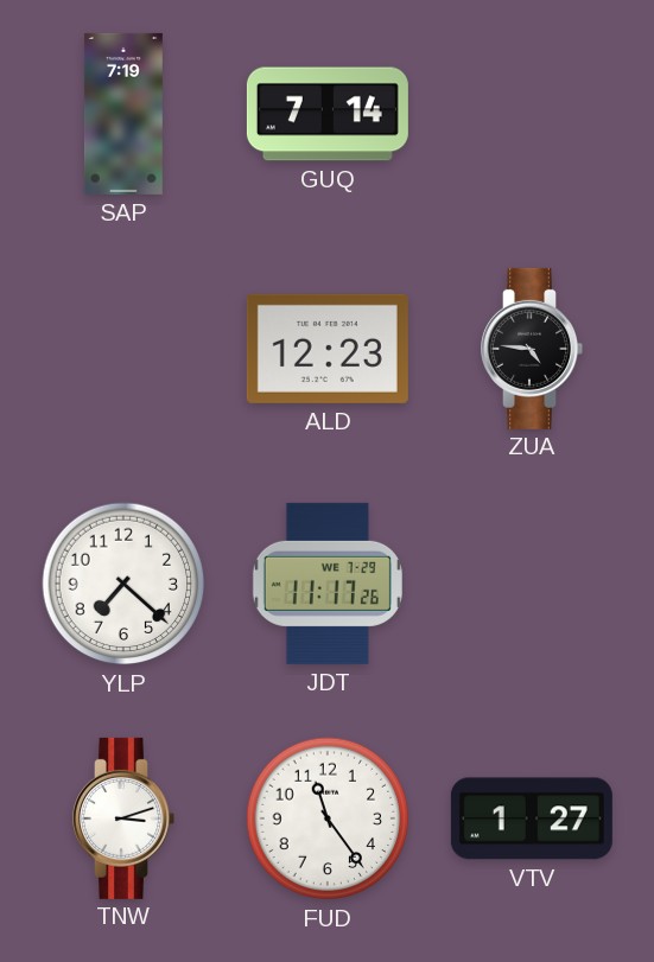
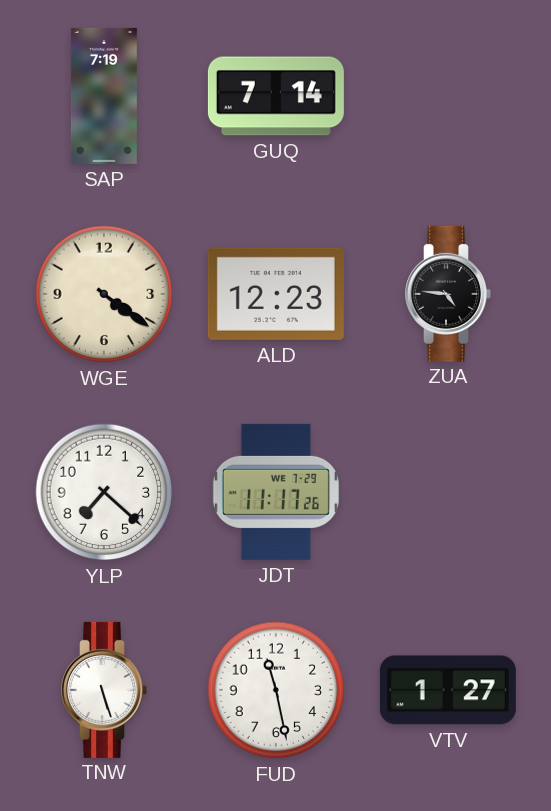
WGE: none -> 4:21 (104, 294)
TNW: 3:12 -> 5:27 (104, 690)
FUD: 11:24 -> 11:28 (276, 690)
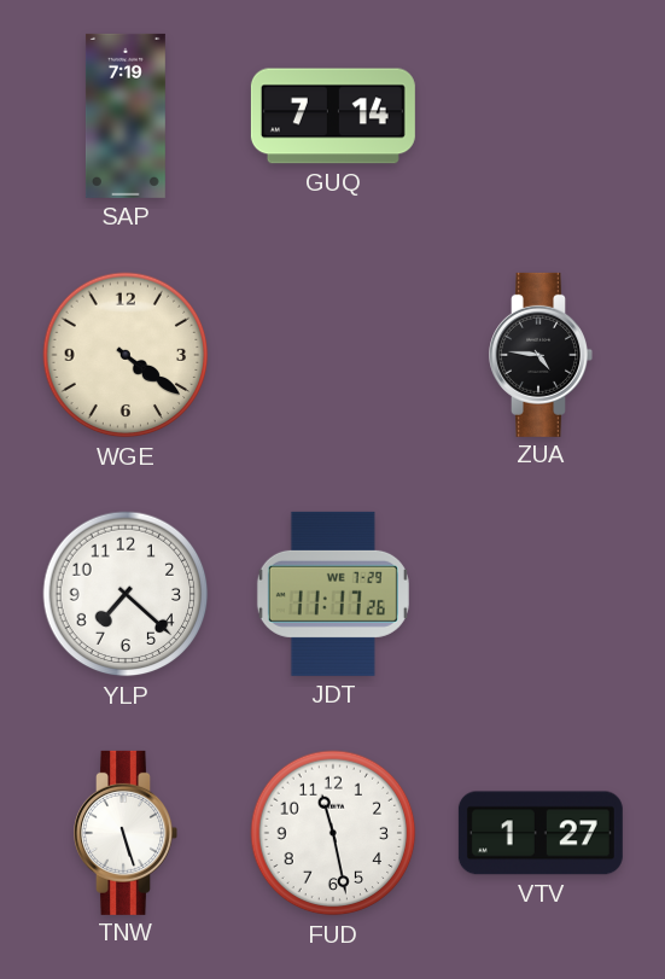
ALD: 12:23 -> none (276, 294)
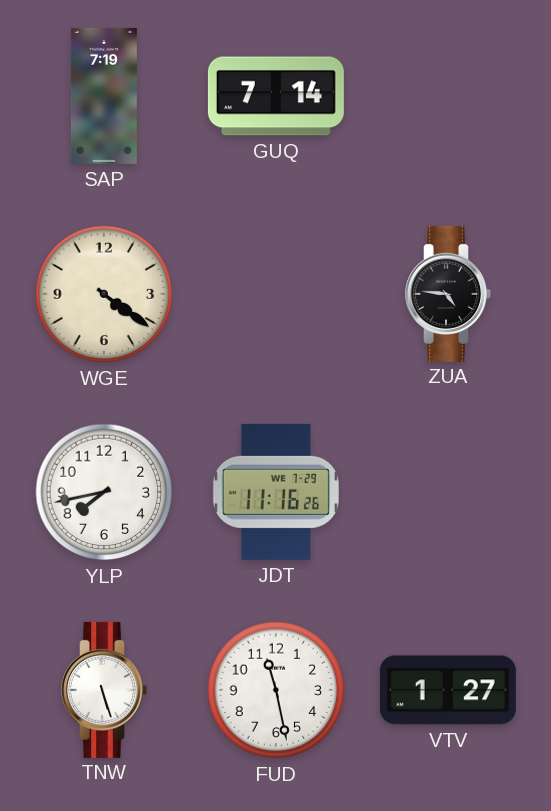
YLP: 7:22 -> 7:43 (104, 492)
JDT: 11:17 -> 11:16 (276, 492)
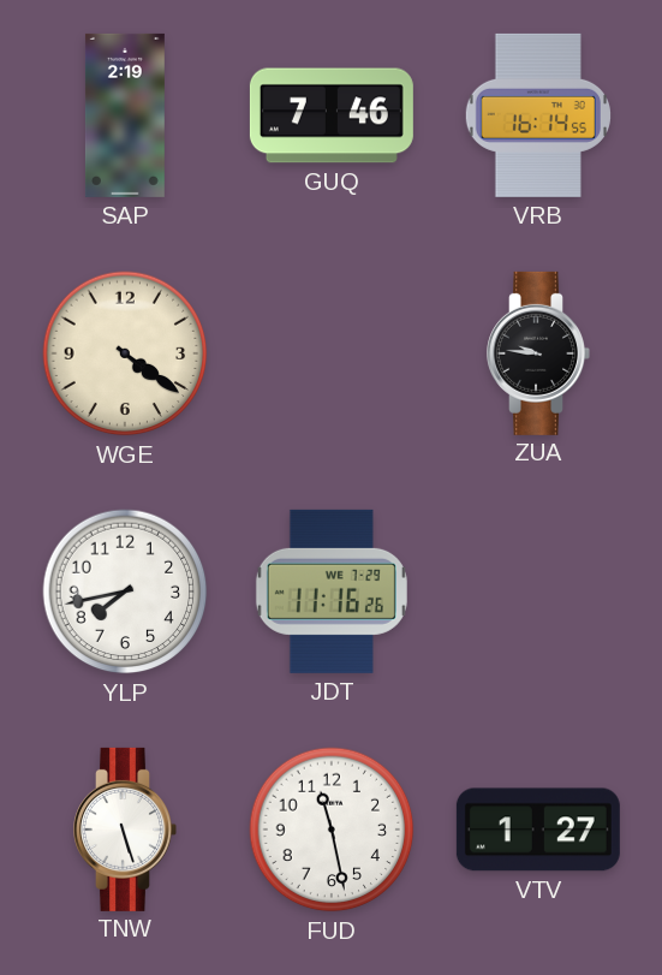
SAP: 7:19 -> 2:19 (125, 115)
GUQ: 7:14 -> 7:46 (332, 115)
VRB: none -> 16:14 (538, 115)
ZUA: 4:46 -> 9:46 (538, 353)
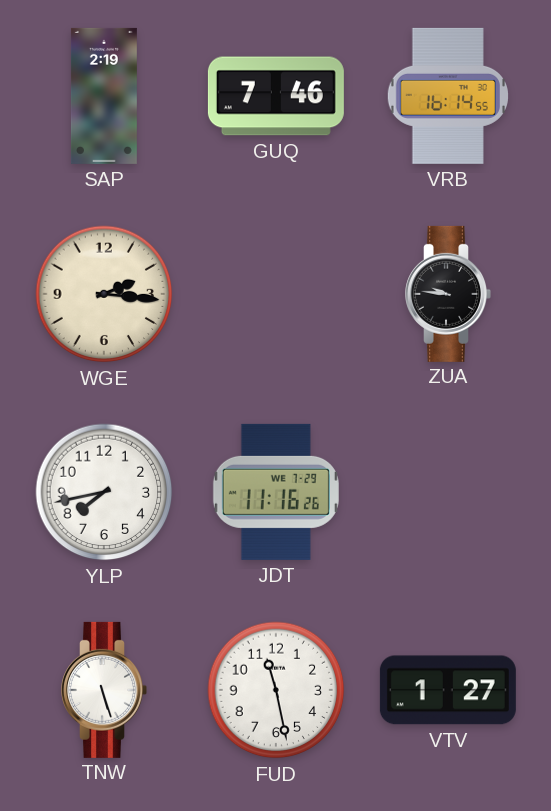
WGE: 4:21 -> 2:16 (104, 294)
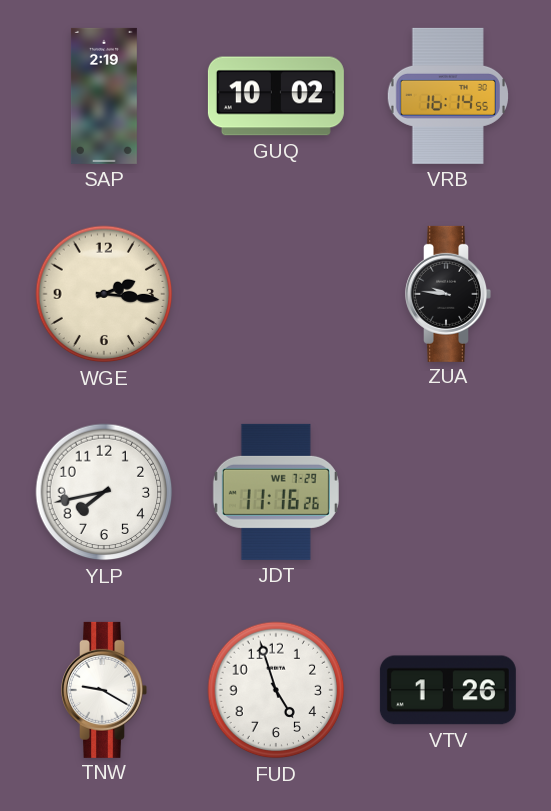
GUQ: 7:46 -> 10:02 (276, 96)
TNW: 5:27 -> 9:20 (104, 690)
FUD: 11:28 -> 4:57 (276, 690)
VTV: 1:27 -> 1:26 (448, 690)
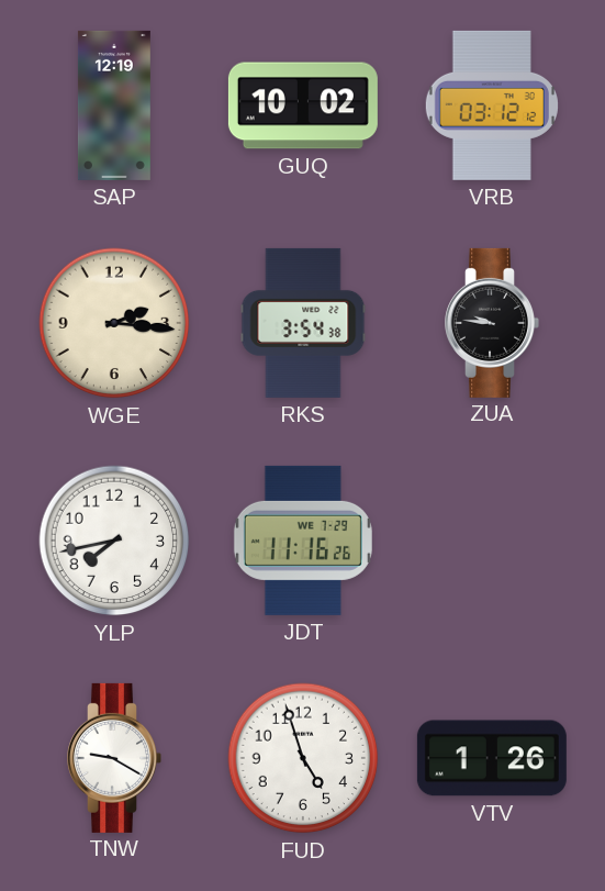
SAP: 2:19 -> 12:19 (114, 105)
VRB: 16:14 -> 03:12 (492, 105)
RKS: none -> 3:54 (303, 323)
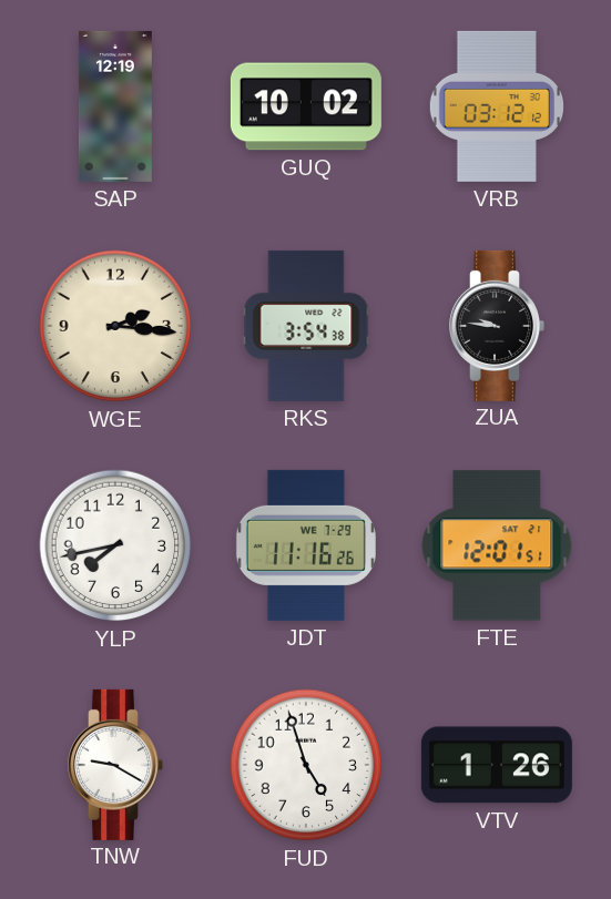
FTE: none -> 12:01 (497, 545)
